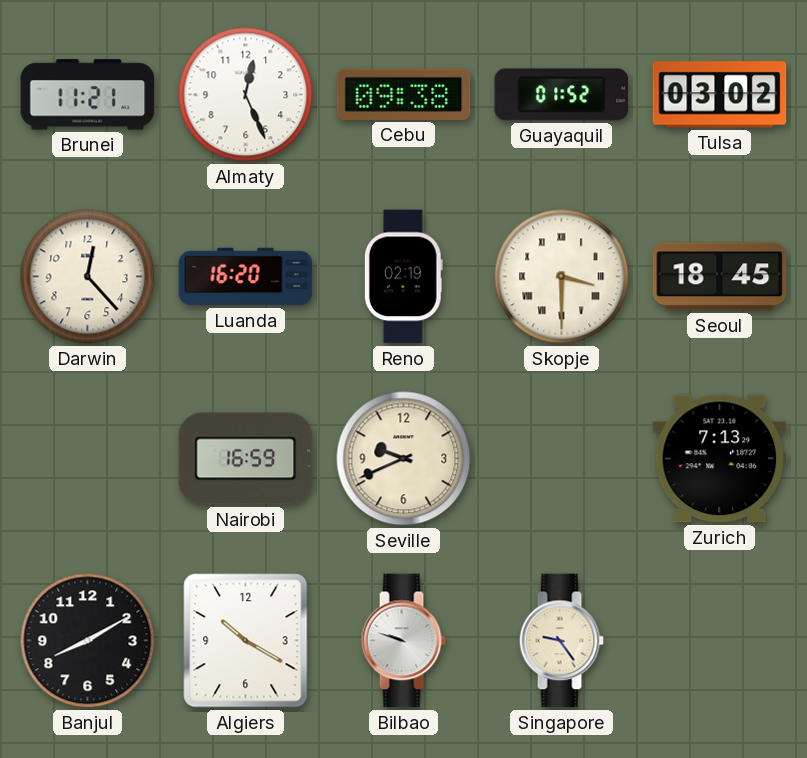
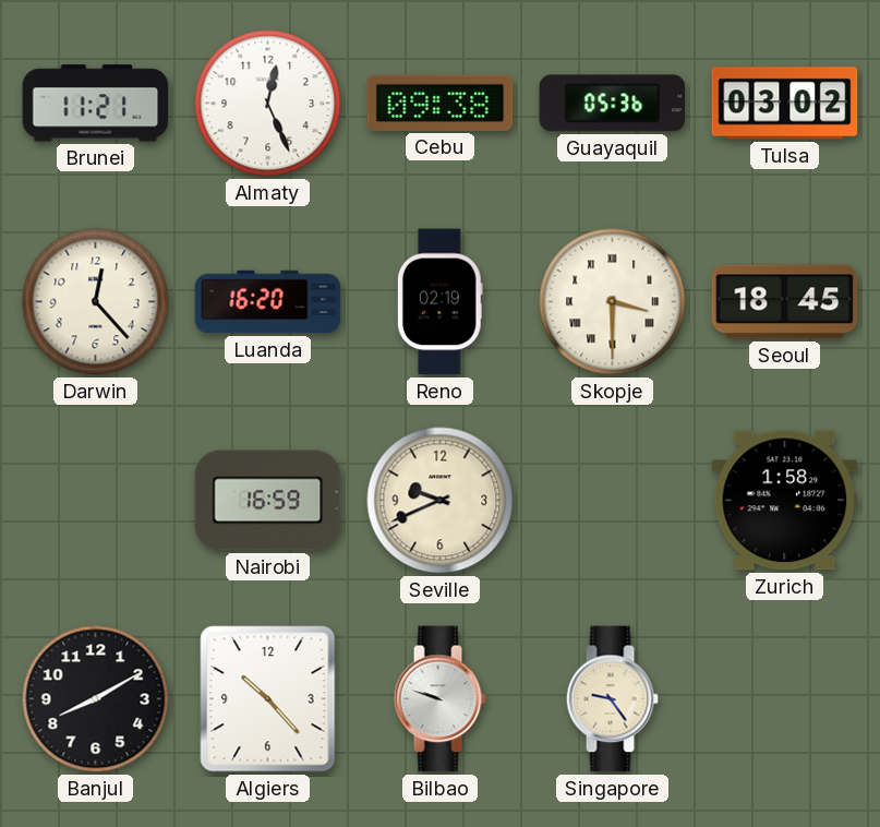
Guayaquil: 01:52 -> 05:36 (613, 104)
Zurich: 7:13 -> 1:58 (785, 501)
Algiers: 10:20 -> 10:23 (268, 699)
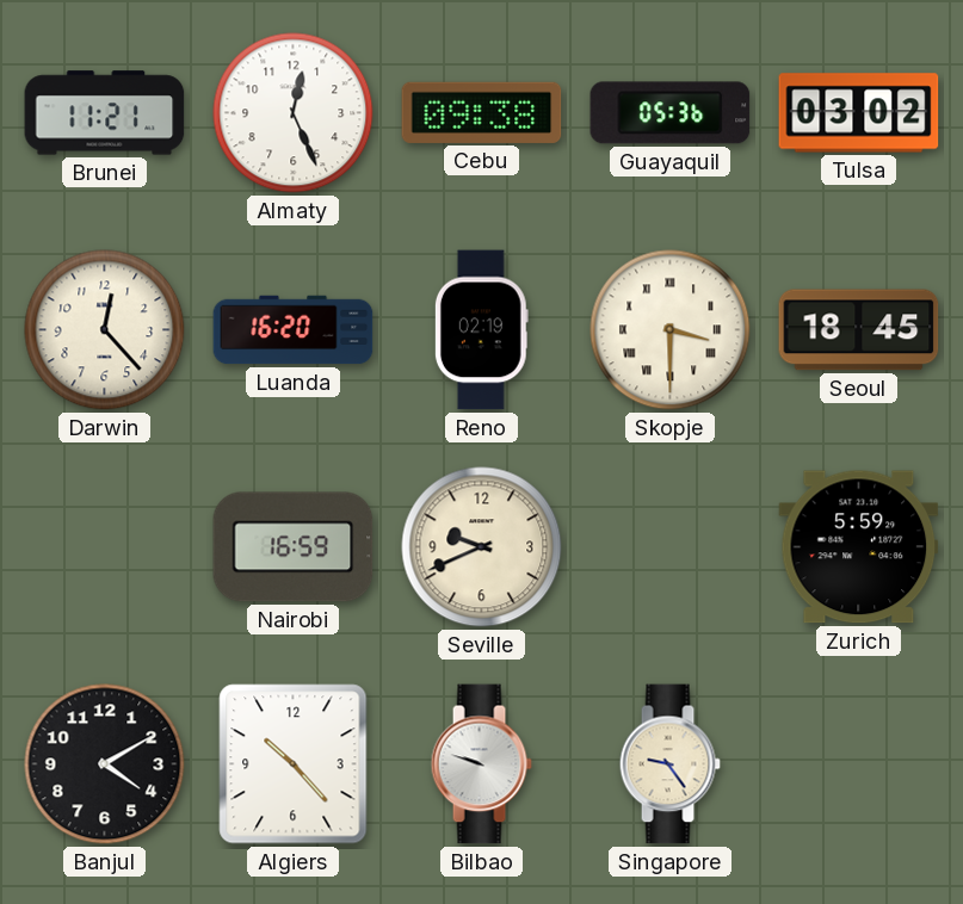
Zurich: 1:58 -> 5:59 (859, 547)
Banjul: 8:10 -> 4:10 (105, 764)
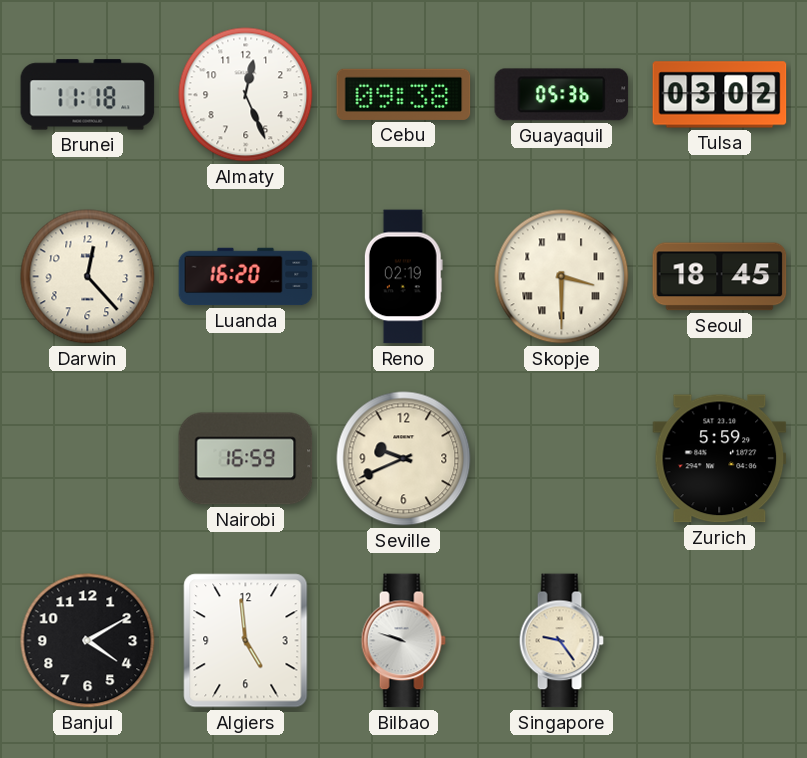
Brunei: 11:21 -> 11:18 (88, 95)
Algiers: 10:23 -> 4:59 (246, 641)
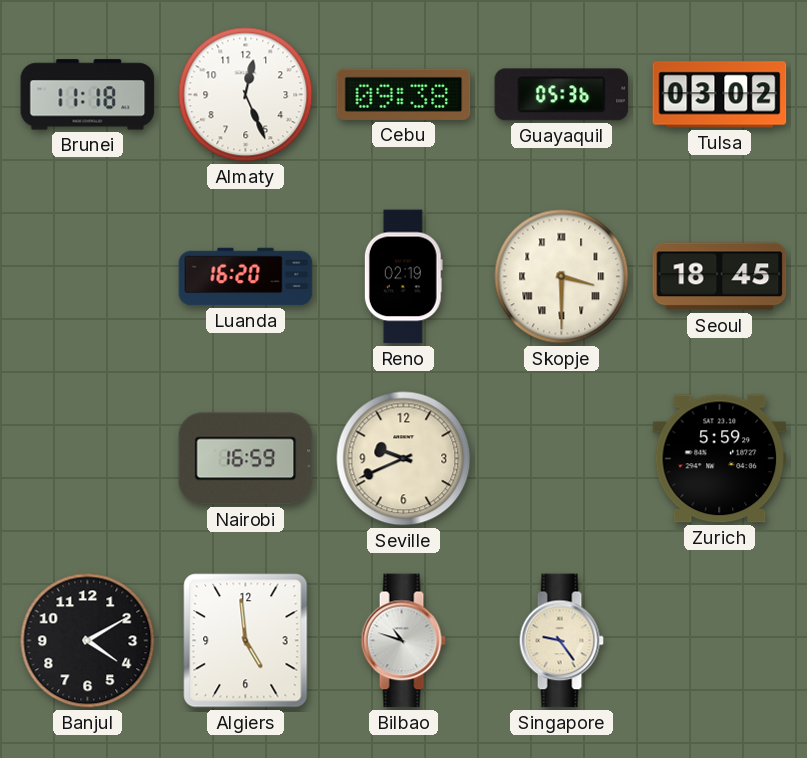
Darwin: 12:23 -> none (88, 277)
Bilbao: 9:48 -> 10:48 (403, 641)
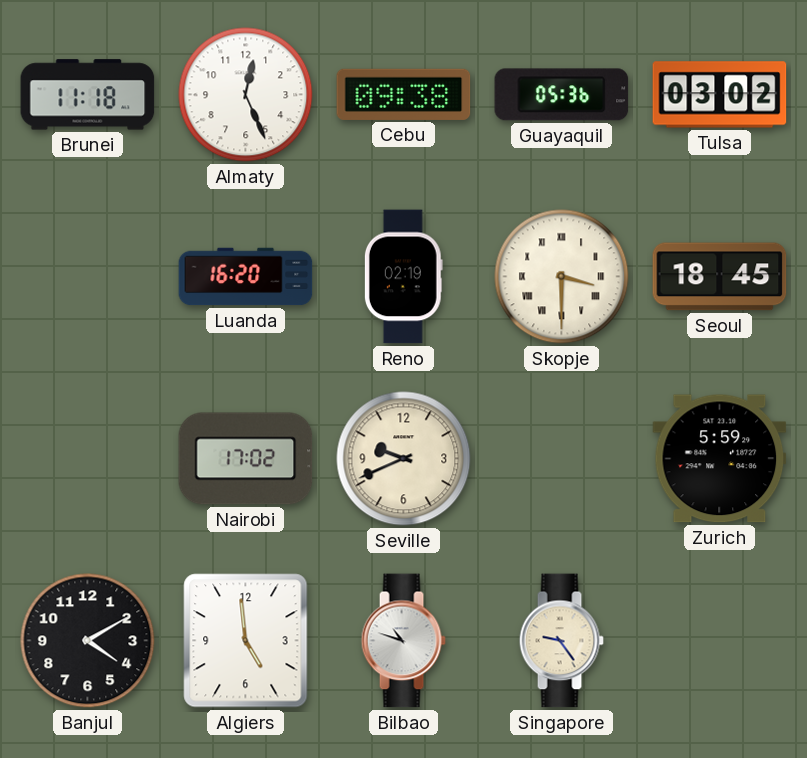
Nairobi: 16:59 -> 17:02 (246, 459)
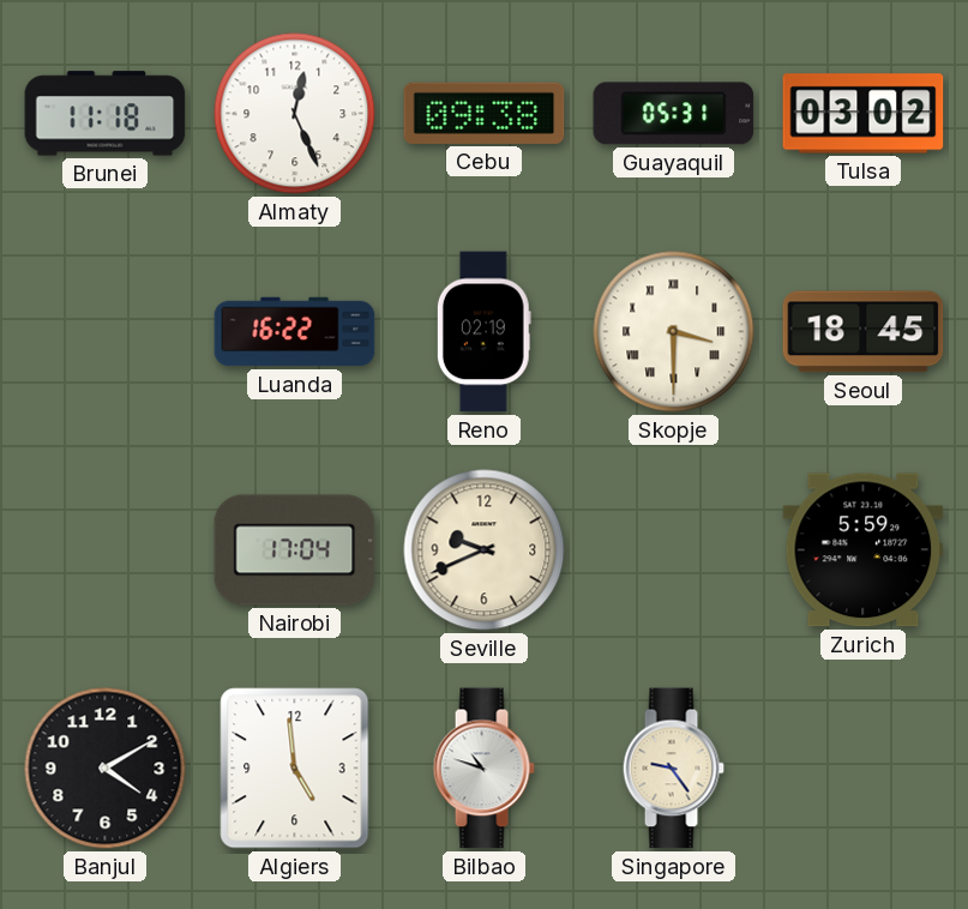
Guayaquil: 05:36 -> 05:31 (674, 114)
Luanda: 16:20 -> 16:22 (295, 332)
Nairobi: 17:02 -> 17:04 (295, 550)
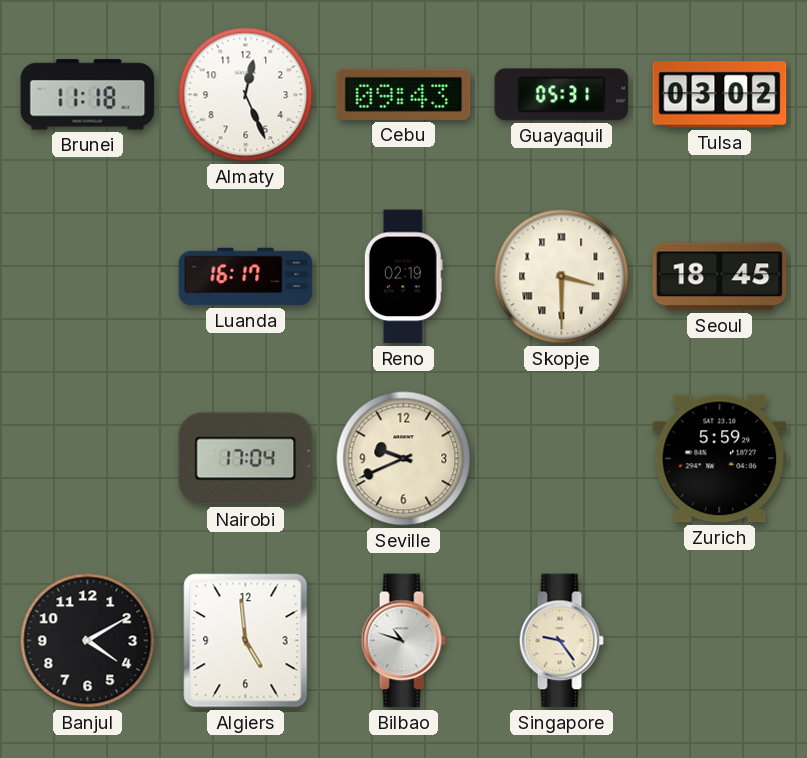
Cebu: 09:38 -> 09:43 (404, 94)
Luanda: 16:22 -> 16:17 (246, 277)
